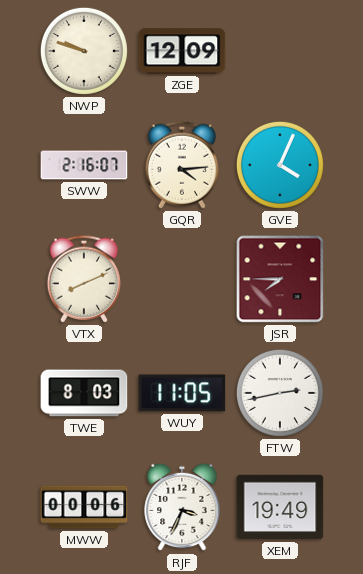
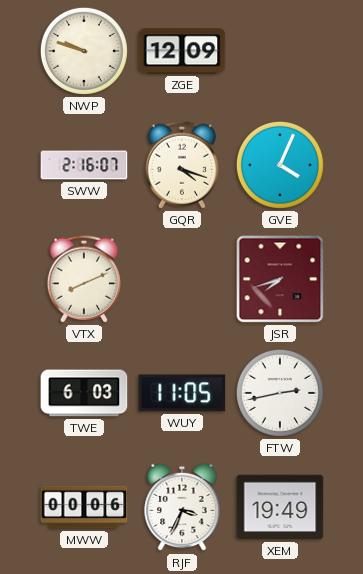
GQR: 4:14 -> 4:18 (181, 165)
JSR: 7:45 -> 7:42 (280, 279)
TWE: 8:03 -> 6:03 (84, 393)
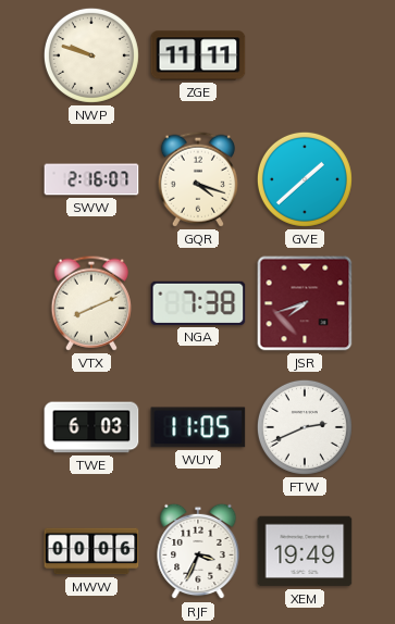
ZGE: 12:09 -> 11:11 (198, 55)
GVE: 4:04 -> 1:38 (305, 179)
NGA: none -> 7:38 (198, 303)
FTW: 2:43 -> 2:41 (305, 427)
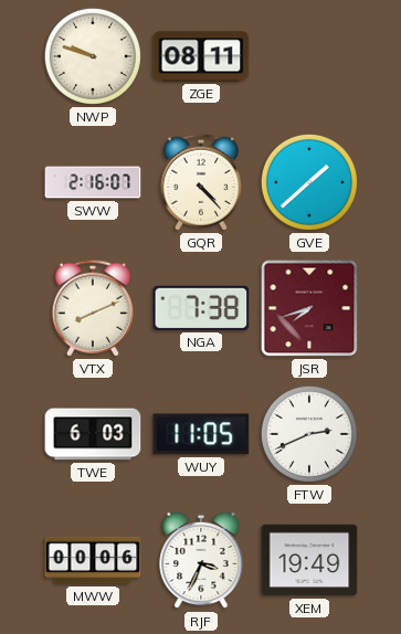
ZGE: 11:11 -> 08:11 (201, 56)
GQR: 4:18 -> 4:23 (200, 182)
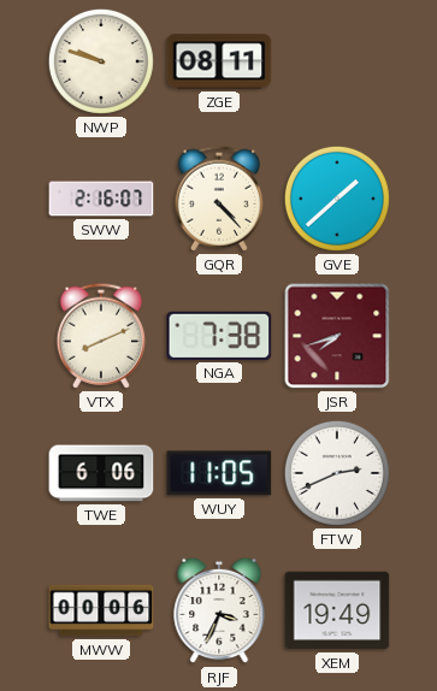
TWE: 6:03 -> 6:06 (101, 473)
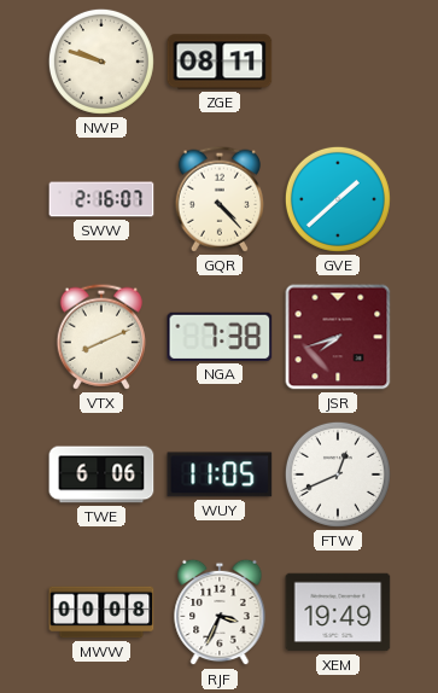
FTW: 2:41 -> 12:41 (338, 474)
MWW: 00:06 -> 00:08 (101, 612)
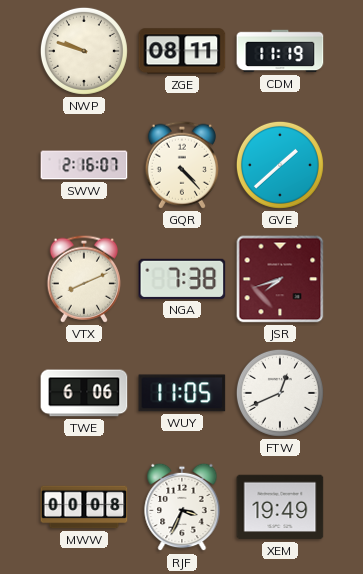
CDM: none -> 11:19 (280, 51)
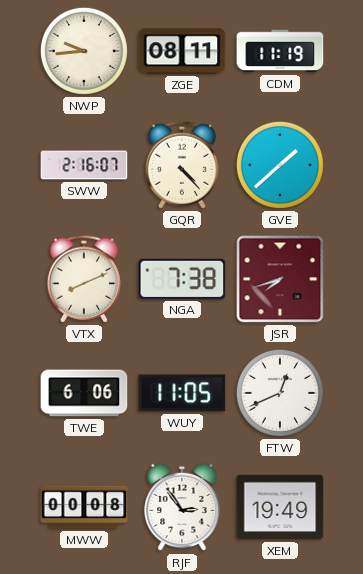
NWP: 9:48 -> 9:44 (84, 51)
RJF: 3:34 -> 2:54 (182, 507)
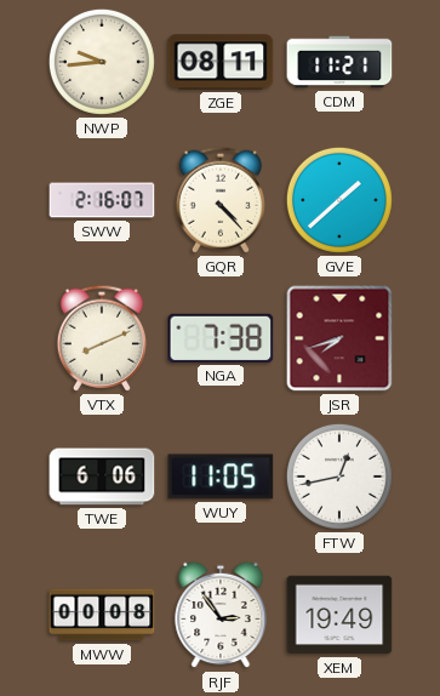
CDM: 11:19 -> 11:21 (339, 62)
FTW: 12:41 -> 12:43 (339, 477)
